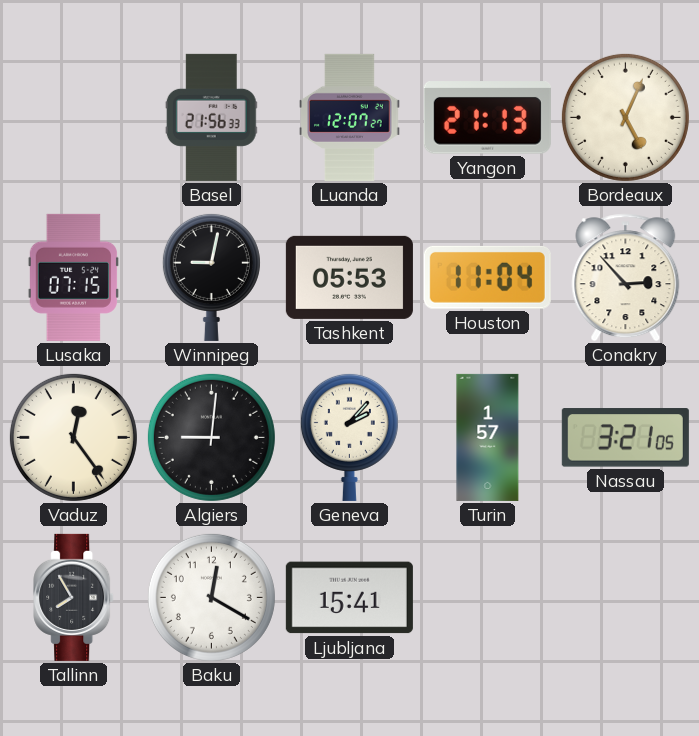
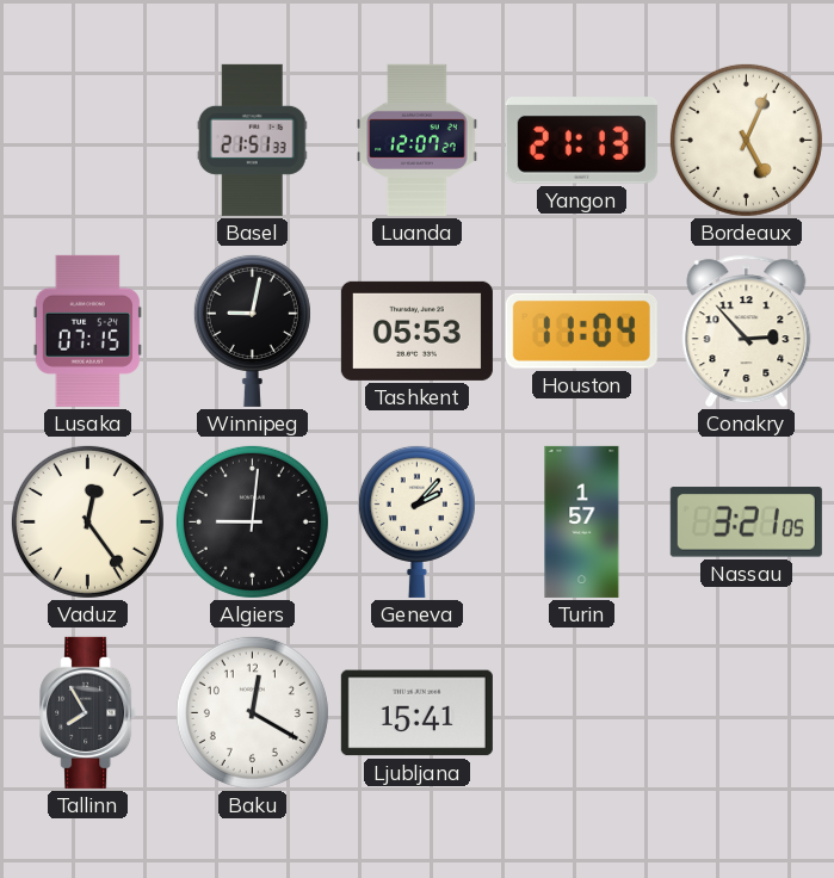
Basel: 21:56 -> 21:51 (252, 140)
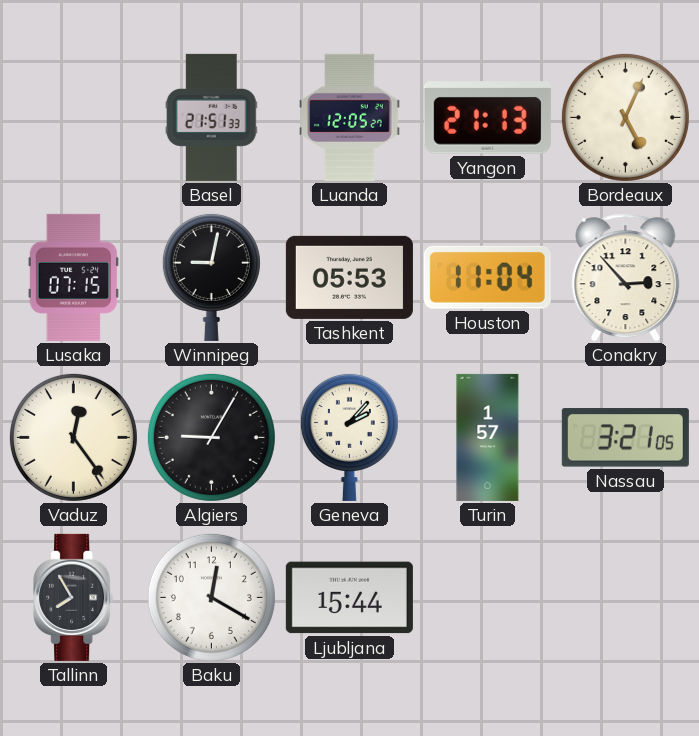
Luanda: 12:07 -> 12:05 (350, 117)
Algiers: 9:01 -> 9:05 (211, 437)
Ljubljana: 15:41 -> 15:44 (349, 598)
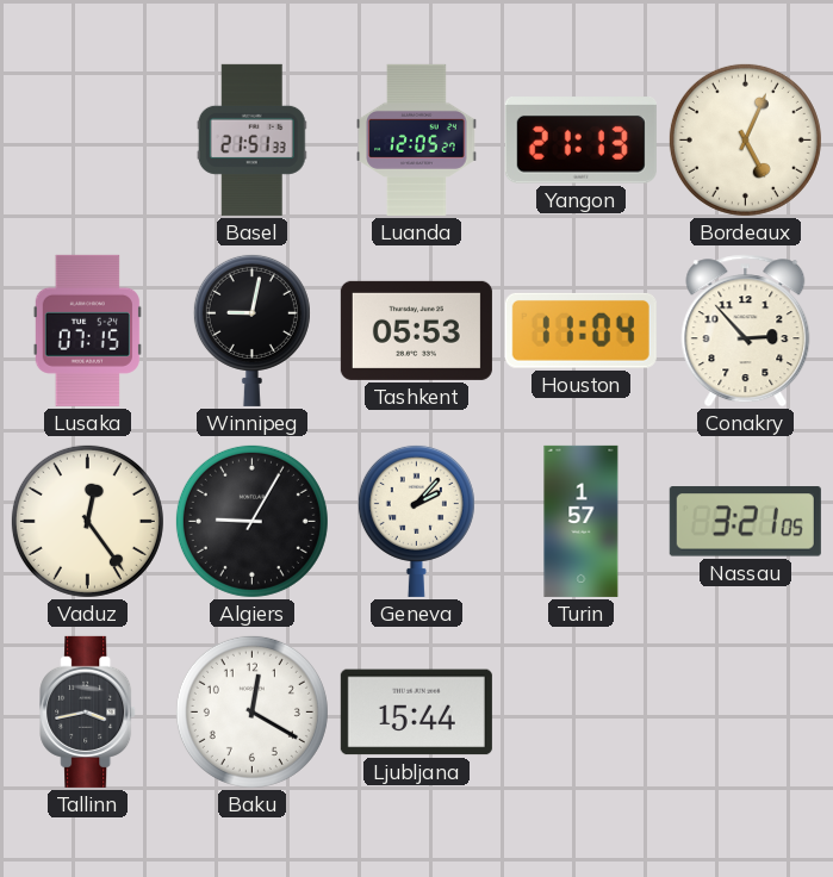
Tallinn: 7:55 -> 3:43 (88, 711)
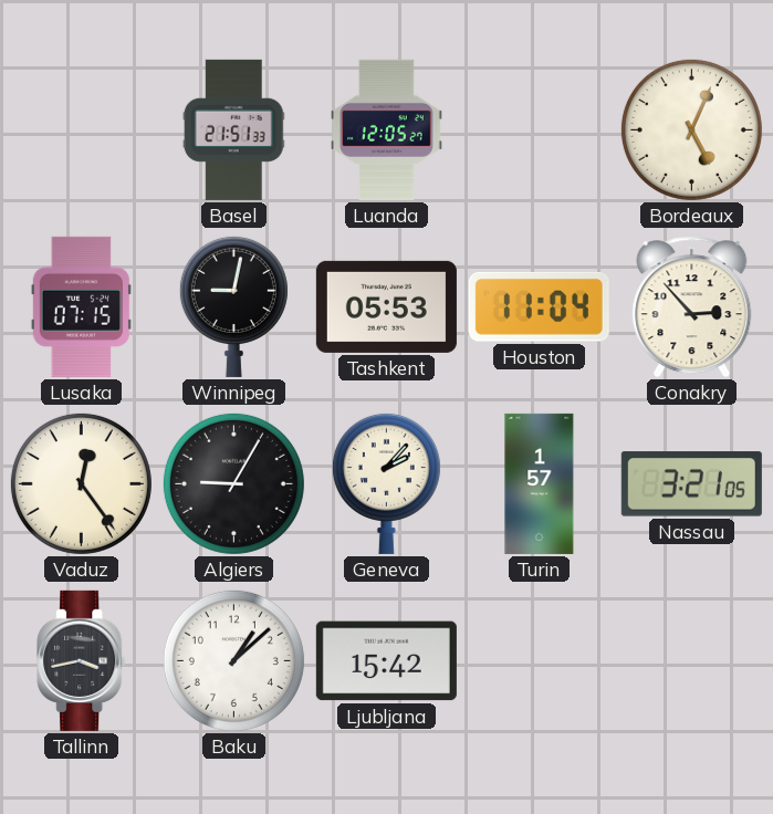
Yangon: 21:13 -> none (580, 141)
Baku: 12:20 -> 1:08 (233, 660)
Ljubljana: 15:44 -> 15:42 (386, 661)
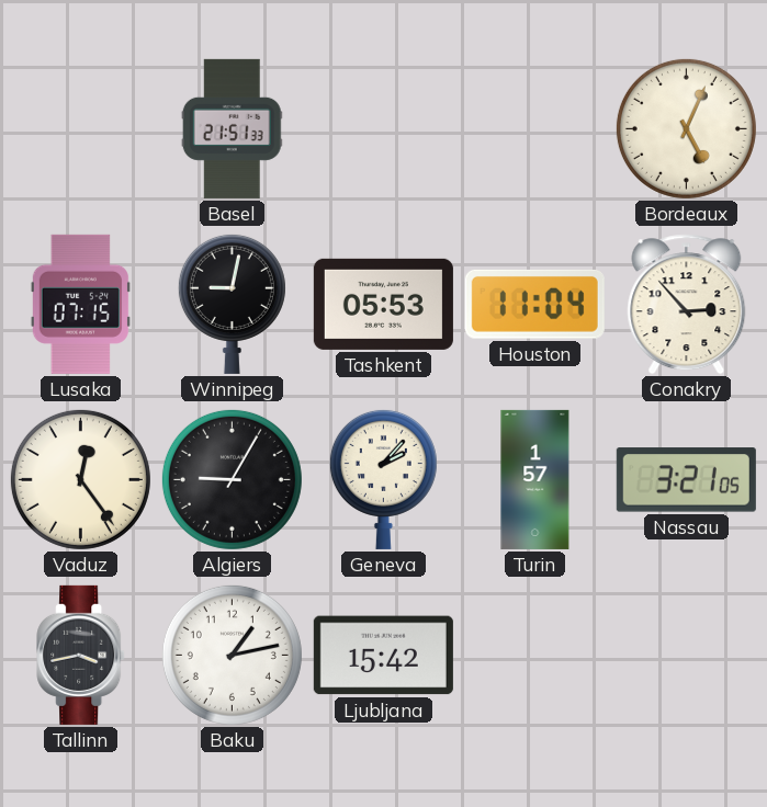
Luanda: 12:05 -> none (387, 129)
Baku: 1:08 -> 1:13 (232, 655)
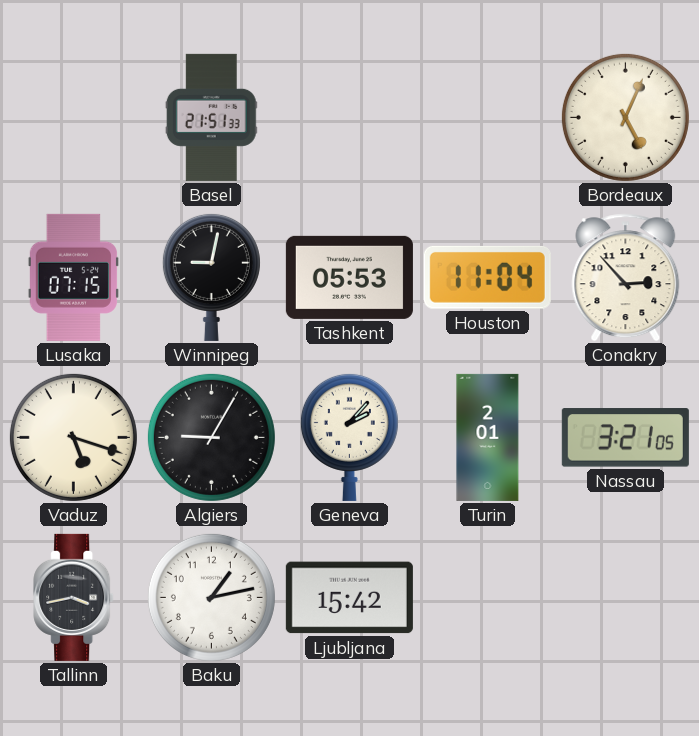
Vaduz: 12:24 -> 5:18 (73, 437)
Turin: 1:57 -> 2:01 (488, 437)
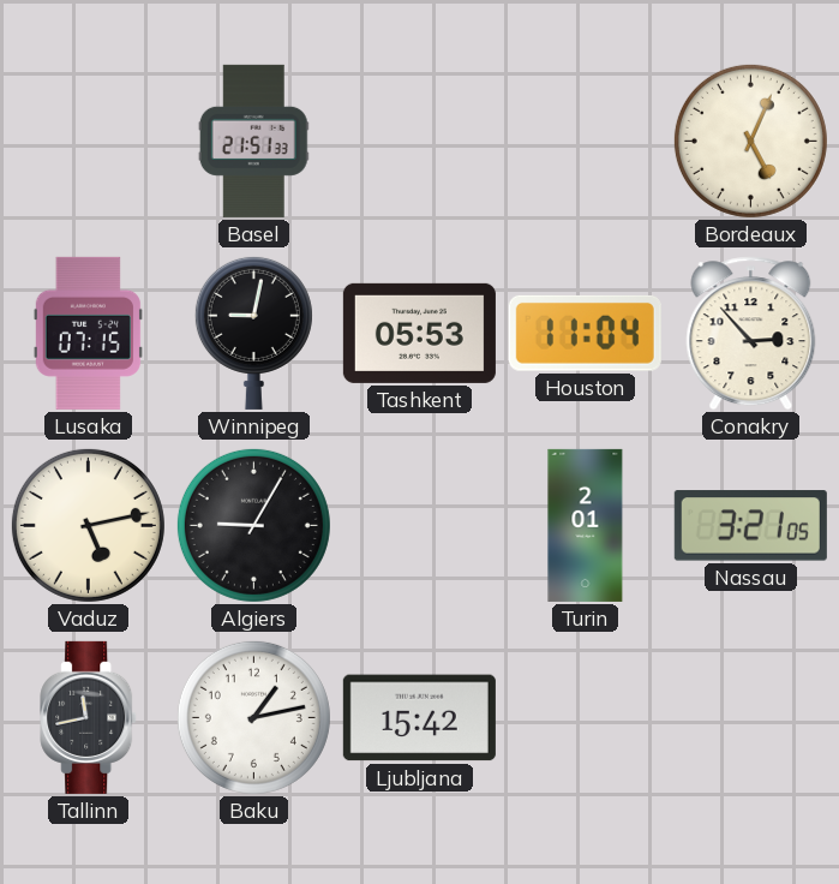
Vaduz: 5:18 -> 5:13 (88, 525)
Geneva: 2:07 -> none (349, 437)
Tallinn: 3:43 -> 11:43 (89, 717)
